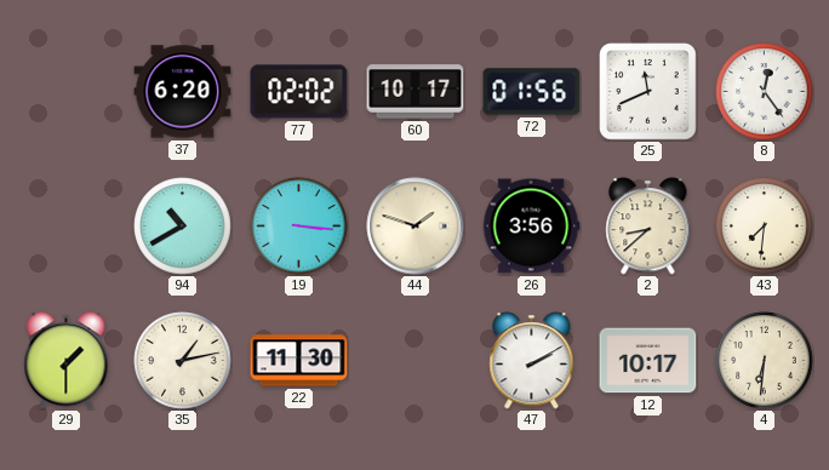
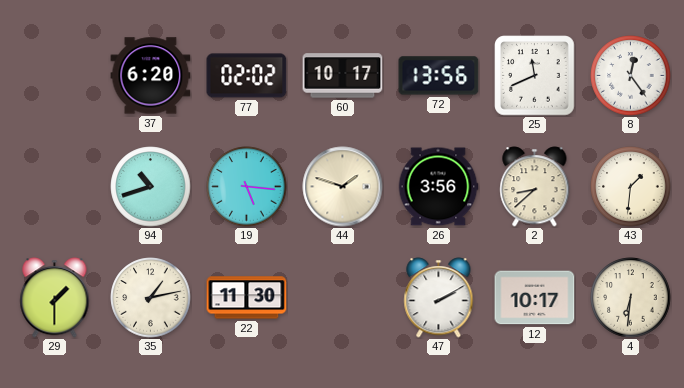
72: 01:56 -> 13:56 (439, 76)
94: 10:40 -> 10:42 (151, 187)
19: 3:16 -> 5:16 (247, 187)
43: 7:31 -> 1:31 (631, 187)
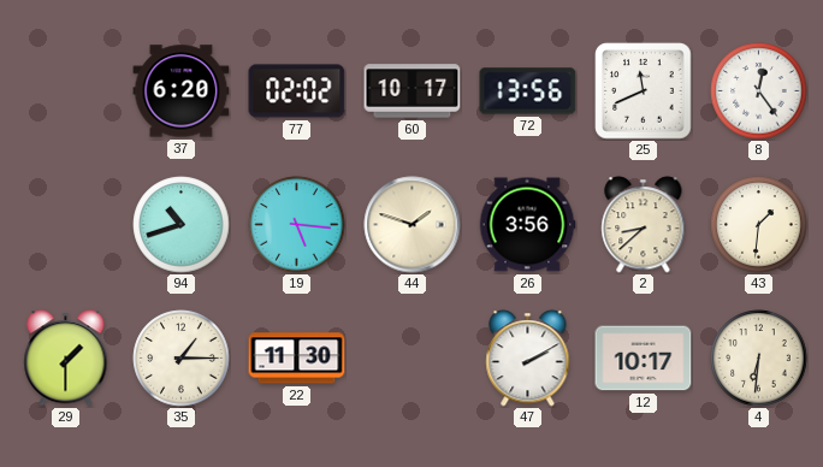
35: 1:13 -> 1:15 (182, 359)
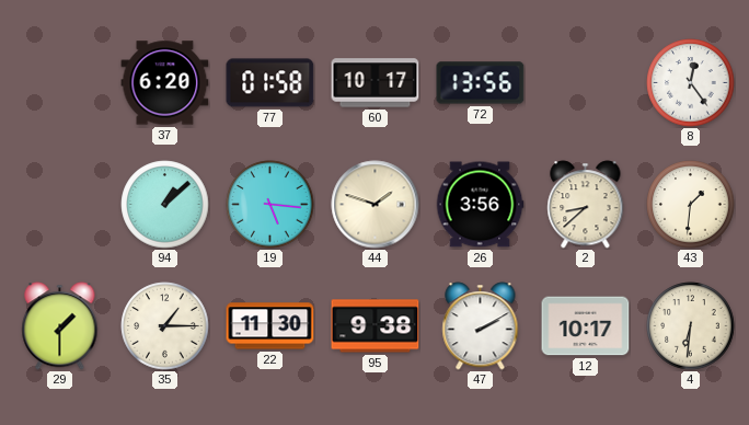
77: 02:02 -> 01:58 (270, 83)
25: 11:41 -> none (644, 91)
94: 10:42 -> 1:08 (165, 205)
95: none -> 9:38 (376, 326)
